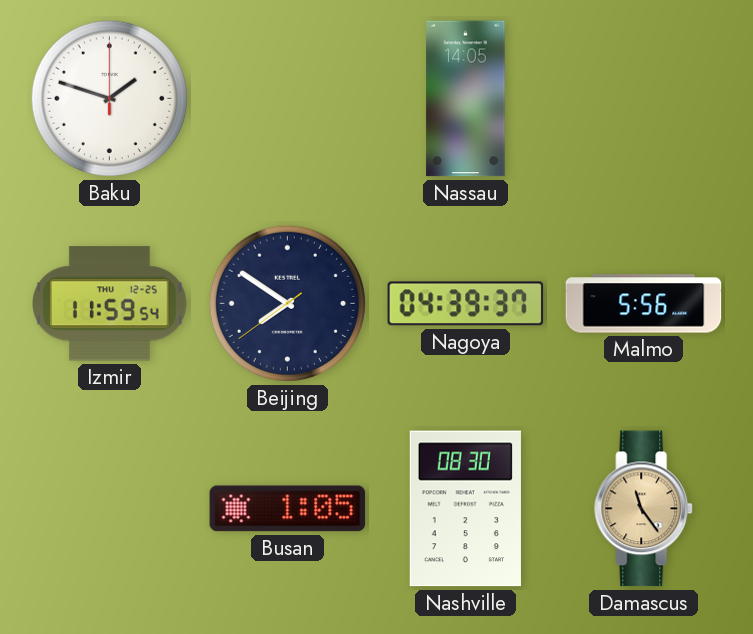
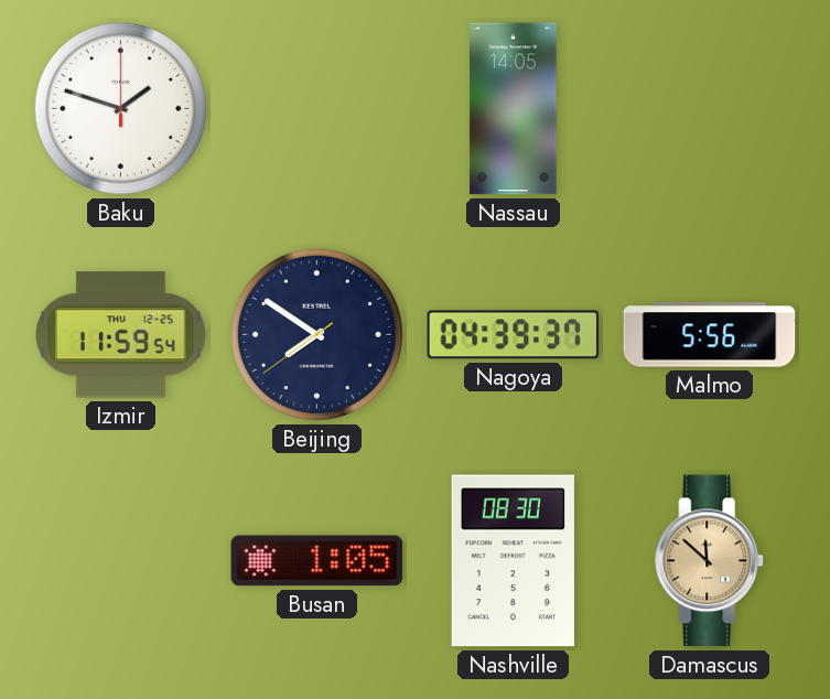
Damascus: 11:24 -> 11:52 (710, 561)
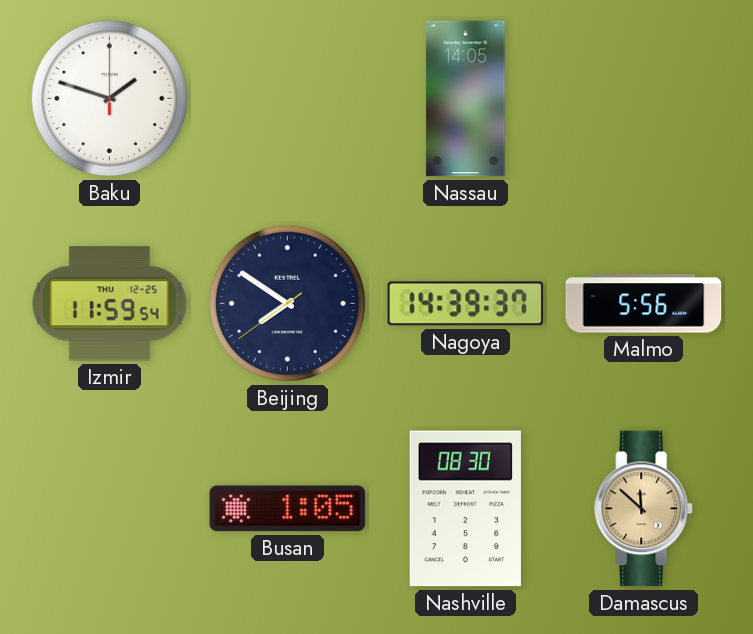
Nagoya: 04:39 -> 14:39 (466, 304)
